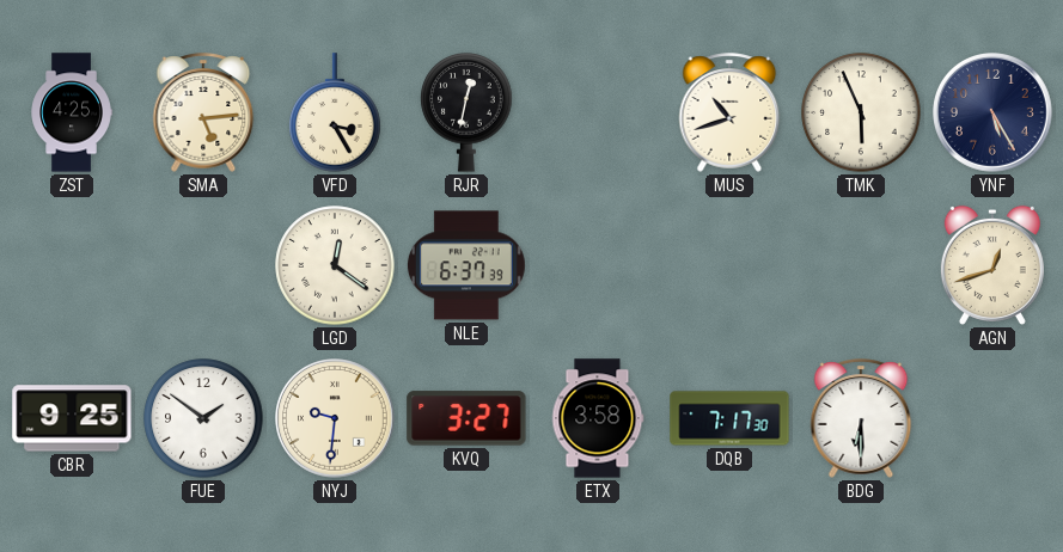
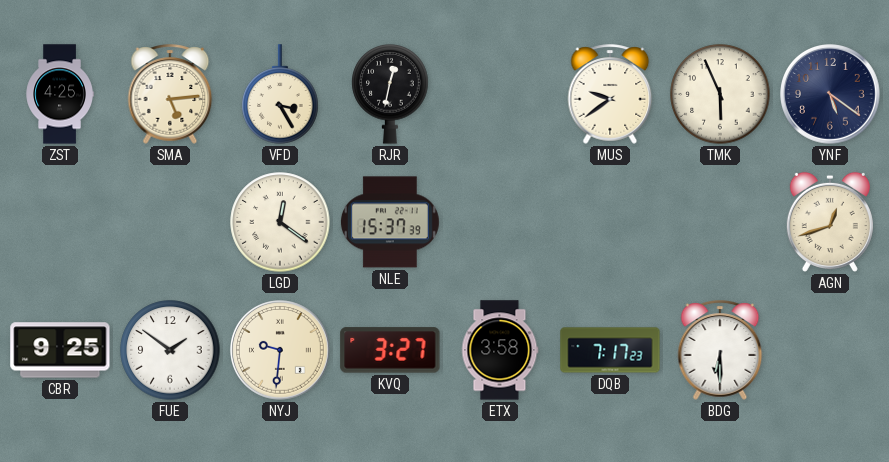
MUS: 10:42 -> 9:39 (610, 94)
YNF: 5:25 -> 5:21 (831, 95)
NLE: 6:37 -> 15:37 (390, 222)
DQB: 7:17:30 -> 7:17:23 (610, 350)
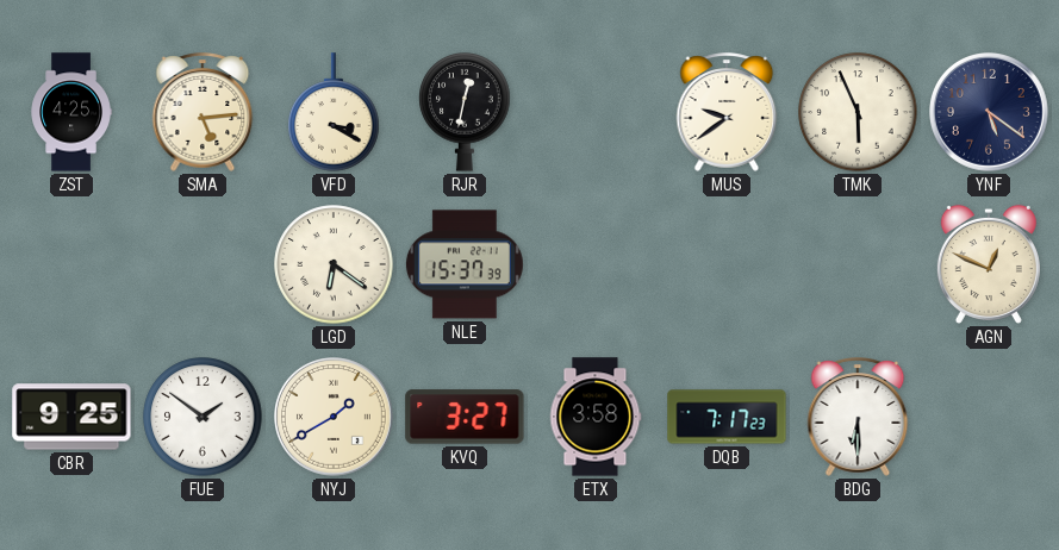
VFD: 3:25 -> 3:20 (334, 112)
LGD: 12:21 -> 6:21 (334, 264)
AGN: 12:42 -> 12:49 (989, 264)
NYJ: 9:31 -> 1:40 (335, 418)
